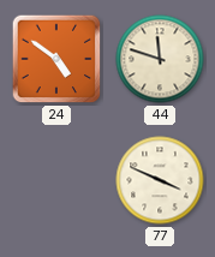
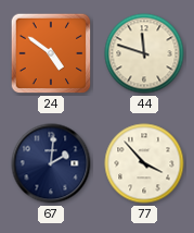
67: none -> 2:01 (51, 163)
77: 3:49 -> 3:53 (144, 163)
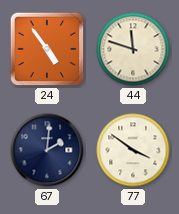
24: 4:51 -> 4:54 (47, 49)
77: 3:53 -> 3:51 (133, 150)
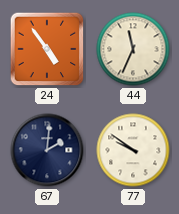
44: 11:48 -> 11:34 (133, 49)
77: 3:51 -> 9:51 (133, 150)
